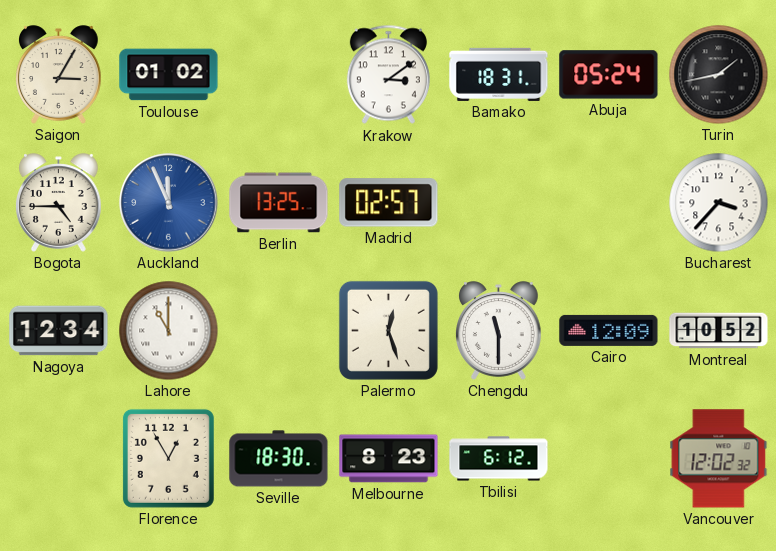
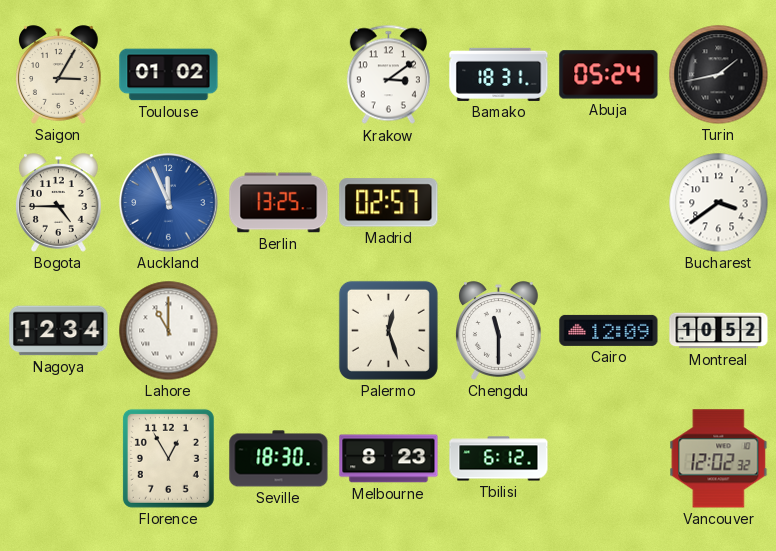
Bucharest: 3:37 -> 3:39 (719, 203)
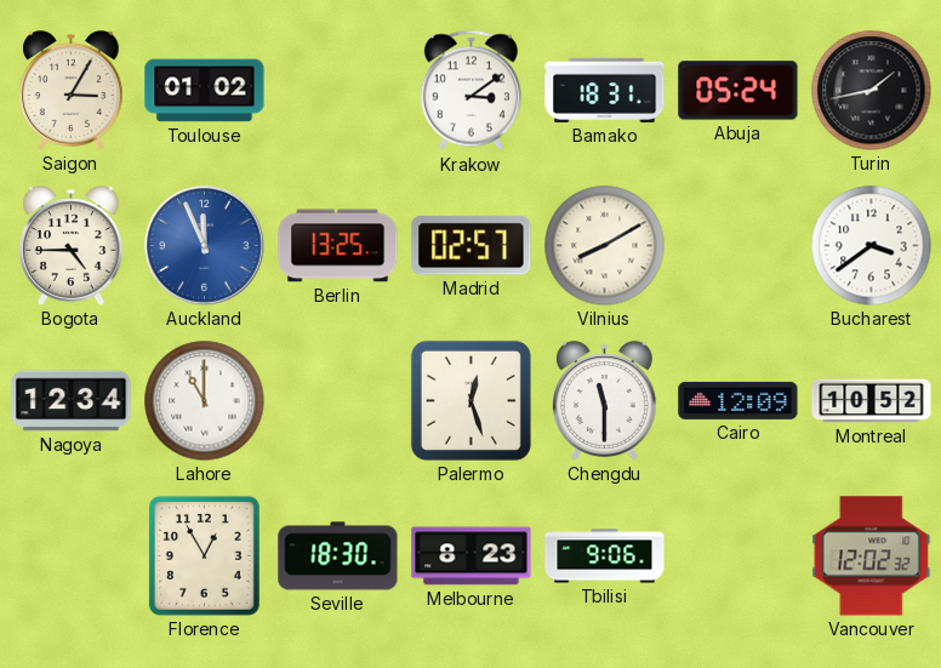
Vilnius: none -> 8:10 (605, 246)
Tbilisi: 6:12 -> 9:06 (605, 556)
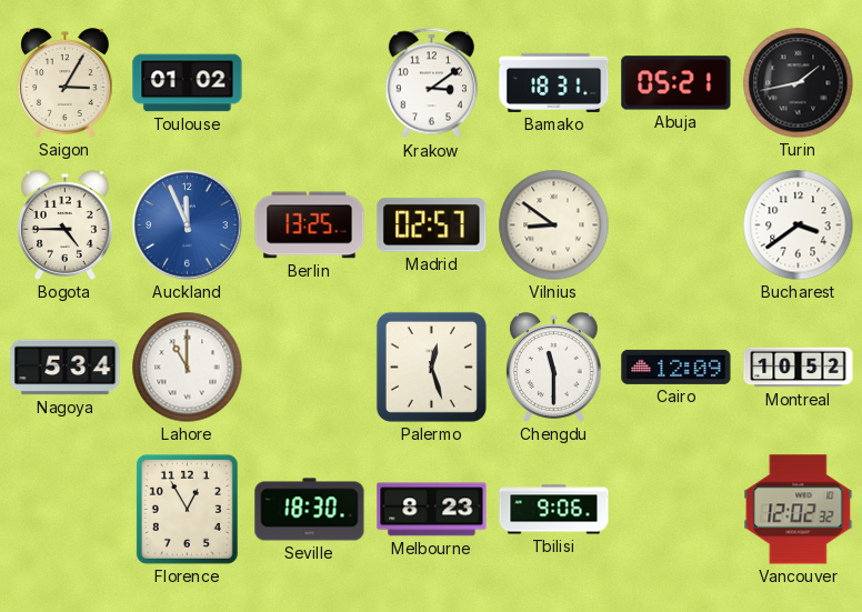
Abuja: 05:24 -> 05:21 (676, 83)
Vilnius: 8:10 -> 8:51 (554, 225)
Nagoya: 12:34 -> 5:34 (66, 368)
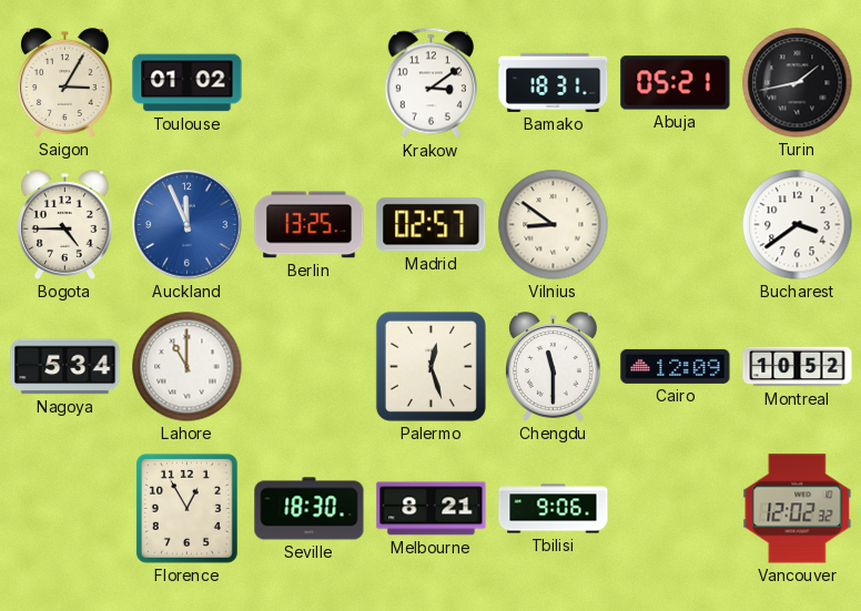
Melbourne: 8:23 -> 8:21 (432, 509)
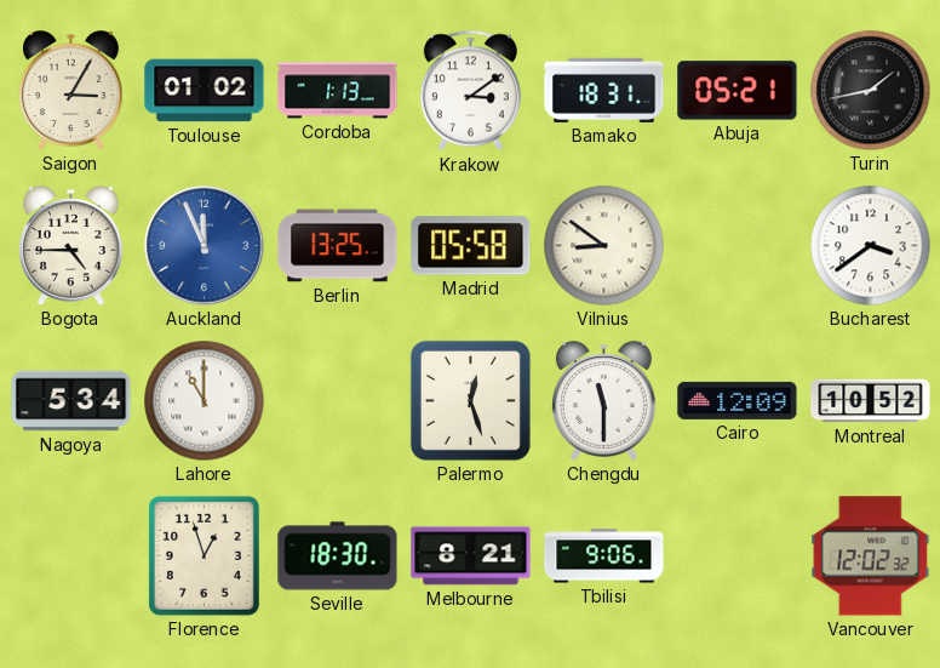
Cordoba: none -> 1:13 (338, 91)
Madrid: 02:57 -> 05:58 (471, 246)
Florence: 12:55 -> 12:57 (204, 555)
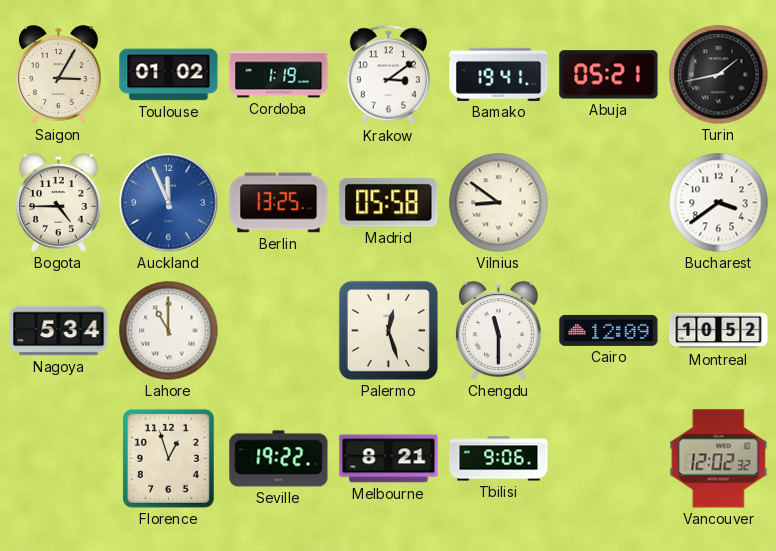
Cordoba: 1:13 -> 1:19 (279, 75)
Bamako: 18:31 -> 19:41 (499, 74)
Seville: 18:30 -> 19:22 (279, 459)
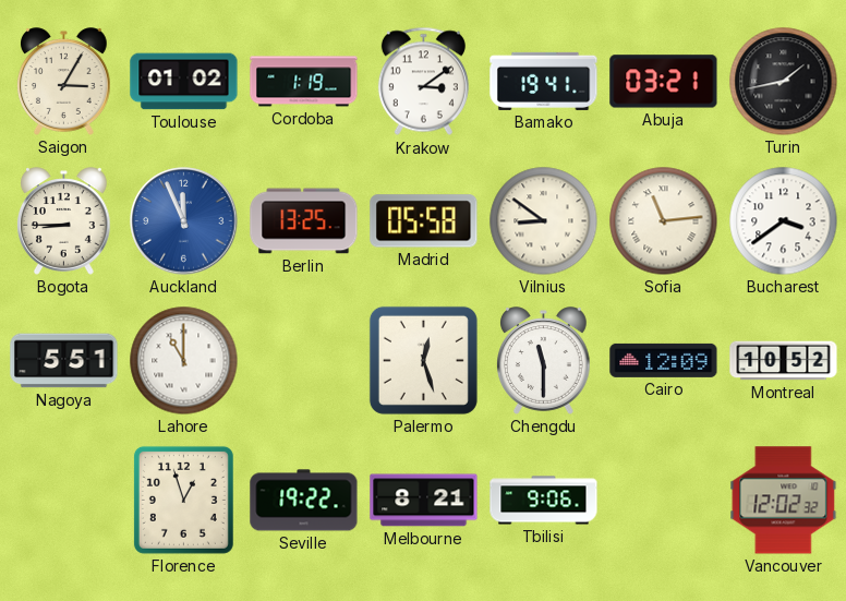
Abuja: 05:21 -> 03:21 (664, 82)
Bogota: 4:45 -> 8:45 (64, 221)
Sofia: none -> 11:14 (664, 221)
Nagoya: 5:34 -> 5:51 (64, 361)
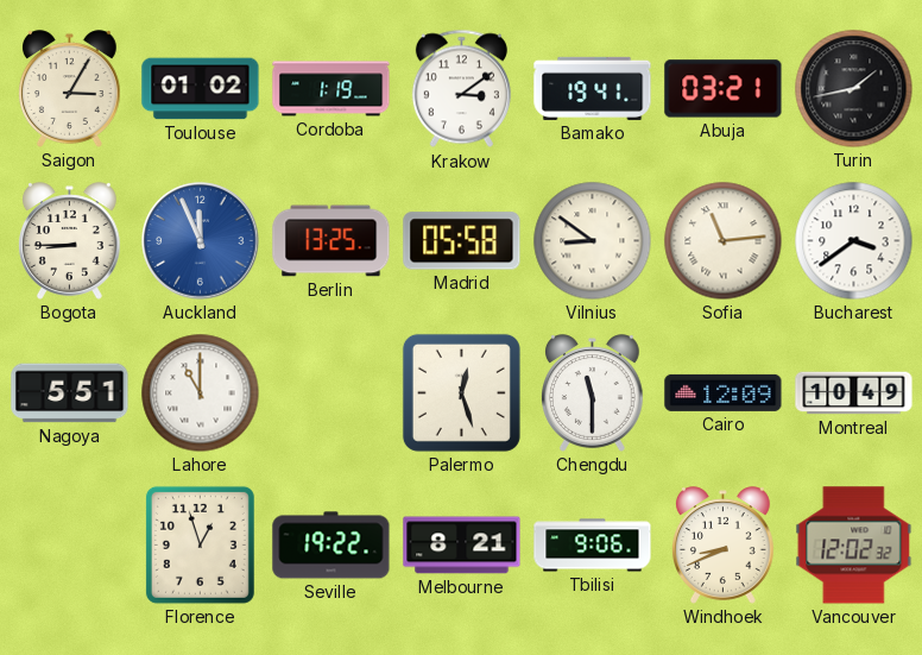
Montreal: 10:52 -> 10:49 (854, 393)
Windhoek: none -> 8:41 (724, 546)
